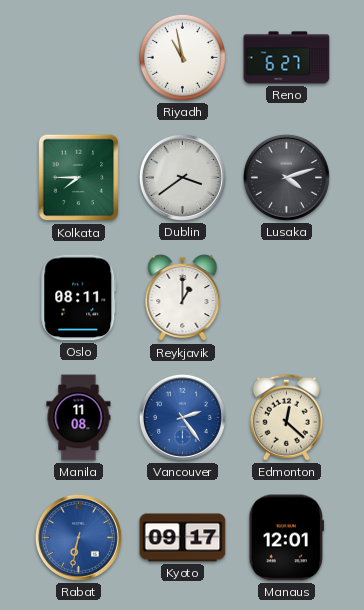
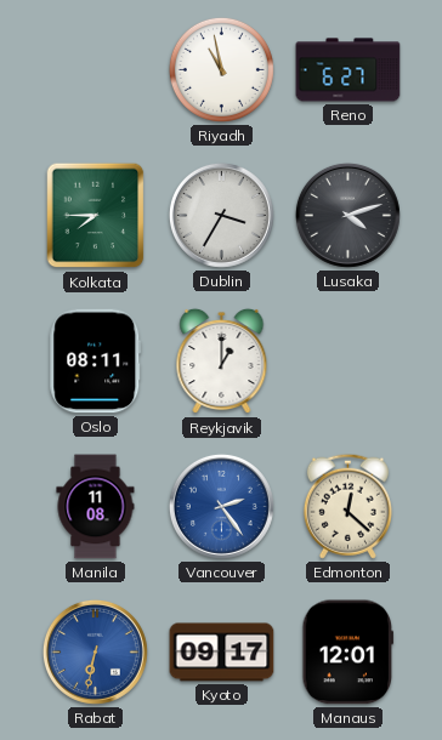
Dublin: 3:39 -> 3:35 (221, 215)
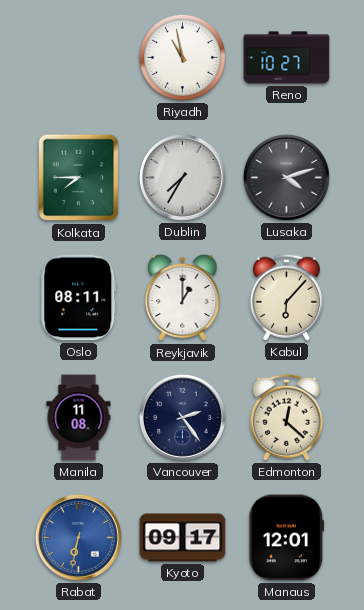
Reno: 6:27 -> 10:27 (287, 58)
Dublin: 3:35 -> 7:35 (182, 177)
Kabul: none -> 6:07 (286, 297)
Vancouver dial: blue -> navy (182, 417)
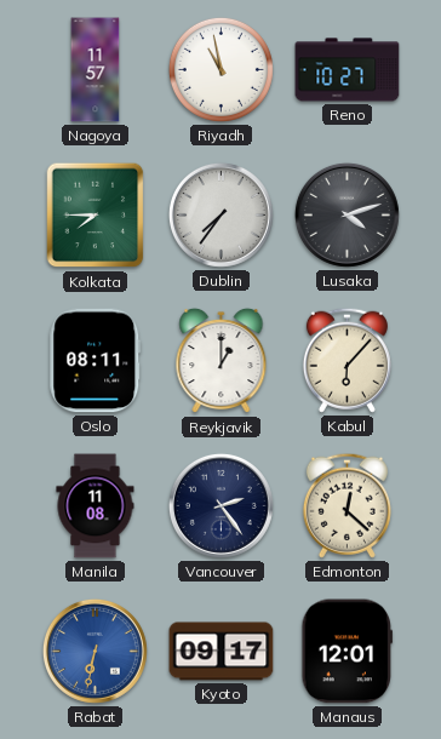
Nagoya: none -> 11:57 (96, 70)
Dublin: 7:35 -> 7:36 (220, 214)
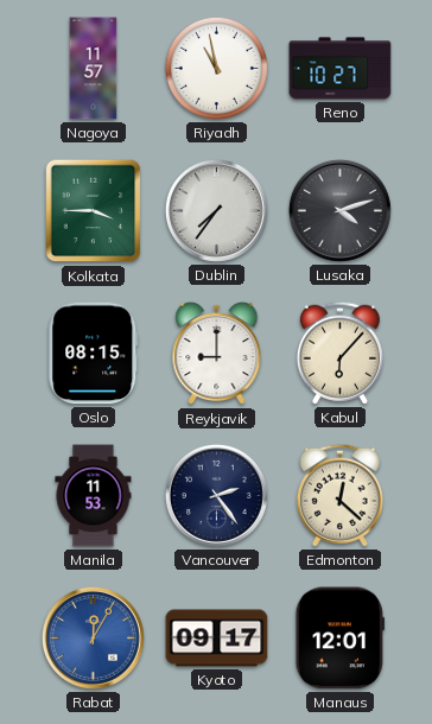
Kolkata: 7:45 -> 3:45 (94, 211)
Oslo: 08:11 -> 08:15 (94, 354)
Reykjavik: 1:00 -> 9:00 (217, 354)
Manila: 11:08 -> 11:53 (94, 496)
Rabat: 6:32 -> 12:05 (93, 637)
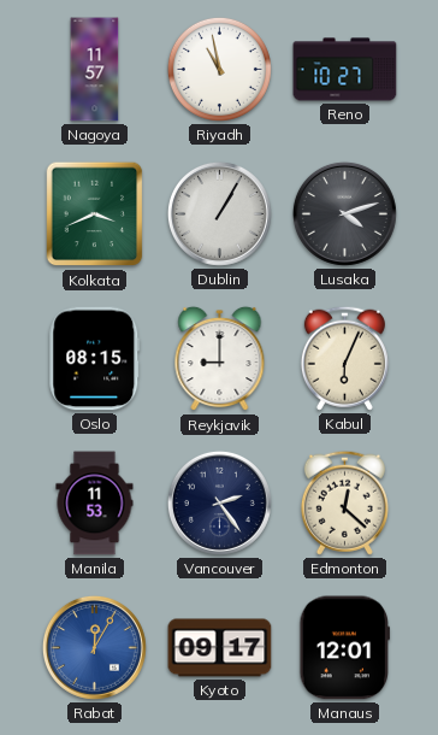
Kolkata: 3:45 -> 3:41 (95, 214)
Dublin: 7:36 -> 1:05 (219, 213)
Kabul: 6:07 -> 6:04 (344, 358)
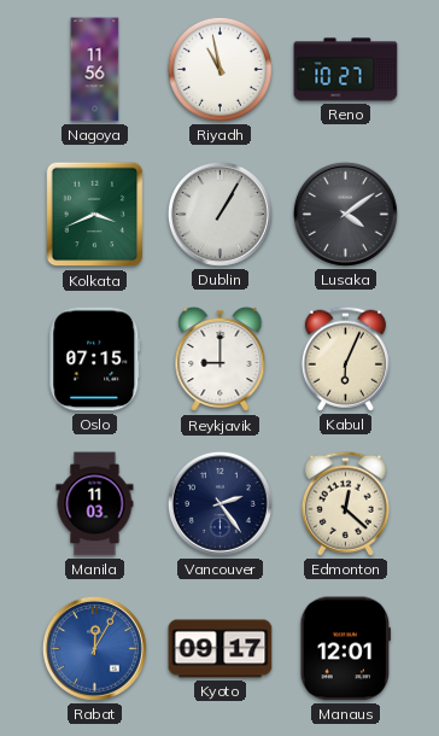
Nagoya: 11:57 -> 11:56 (95, 70)
Lusaka: 4:12 -> 4:09 (345, 214)
Oslo: 08:15 -> 07:15 (95, 360)
Manila: 11:53 -> 11:03 (95, 504)
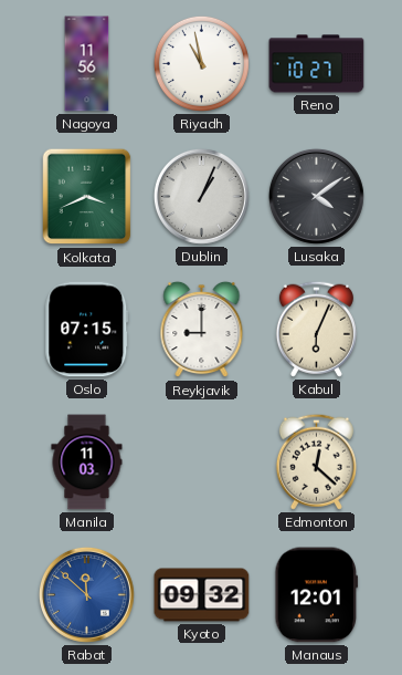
Dublin: 1:05 -> 1:04 (201, 196)
Vancouver: 2:24 -> none (219, 503)
Rabat: 12:05 -> 11:52 (86, 594)
Kyoto: 09:17 -> 09:32 (202, 595)
